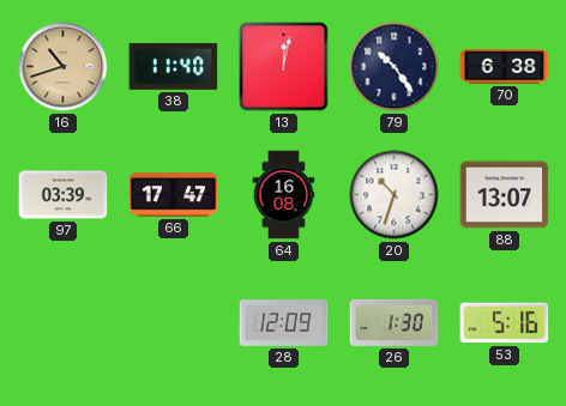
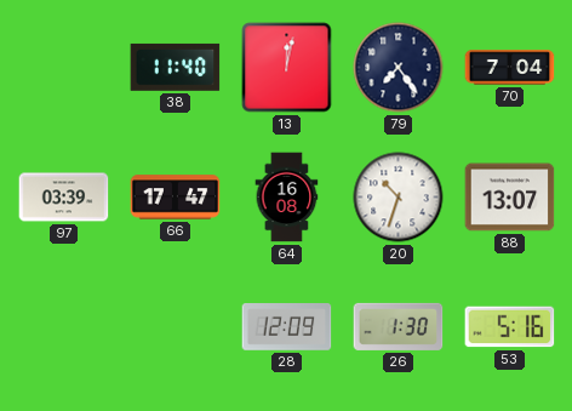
16: 10:42 -> none (64, 67)
79: 10:24 -> 7:24 (399, 68)
70: 6:38 -> 7:04 (510, 68)
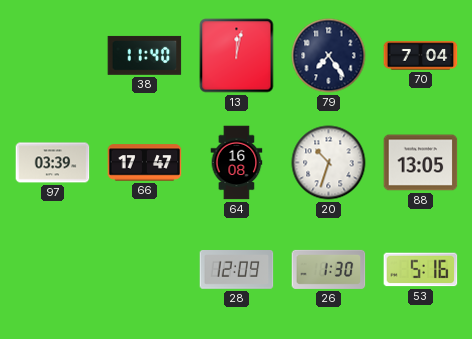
88: 13:07 -> 13:05 (421, 163)
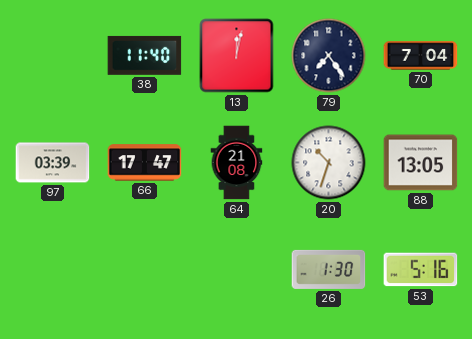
64: 16:08 -> 21:08 (237, 163)
28: 12:09 -> none (237, 270)
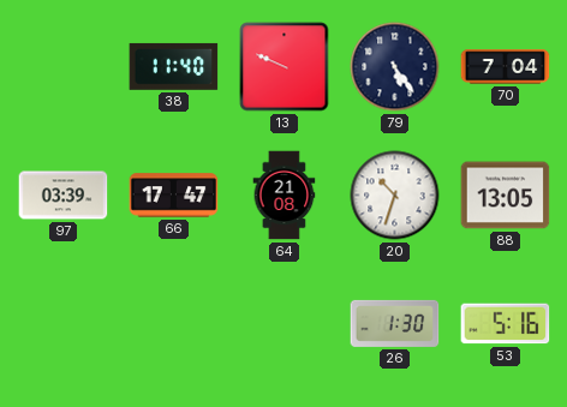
13: 12:02 -> 9:49 (285, 67)
79: 7:24 -> 5:24 (395, 67)
